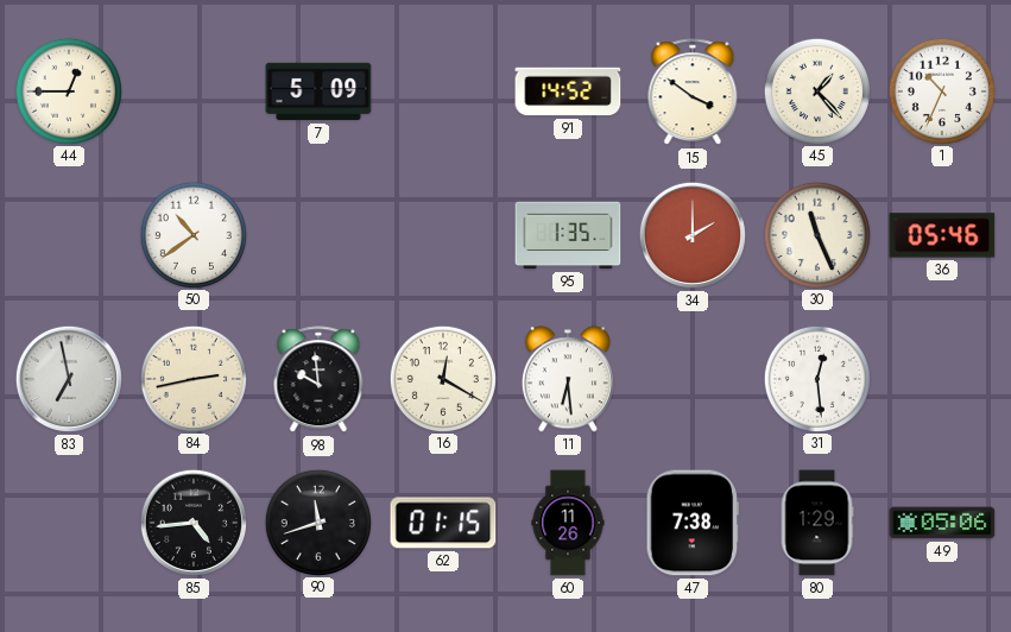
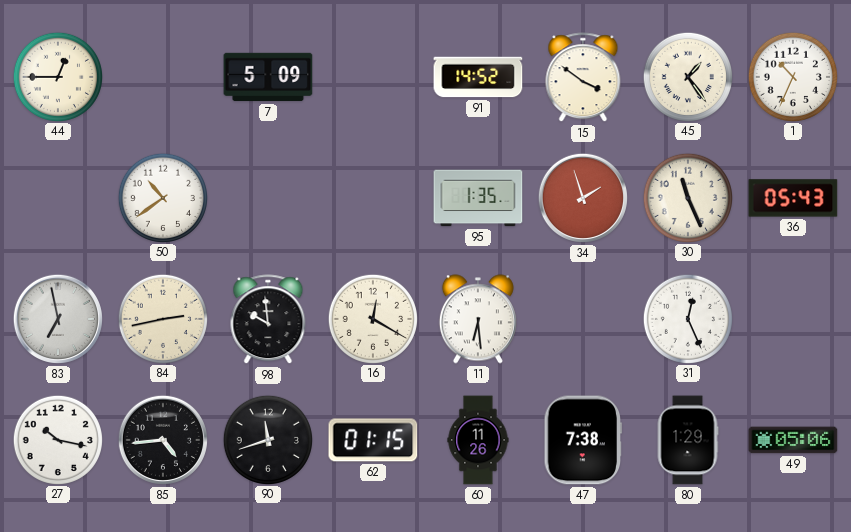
45: 1:23 -> 1:24 (687, 76)
34: 2:00 -> 1:57 (583, 198)
36: 05:46 -> 05:43 (793, 198)
31: 12:29 -> 12:26 (687, 318)
27: none -> 10:17 (57, 439)
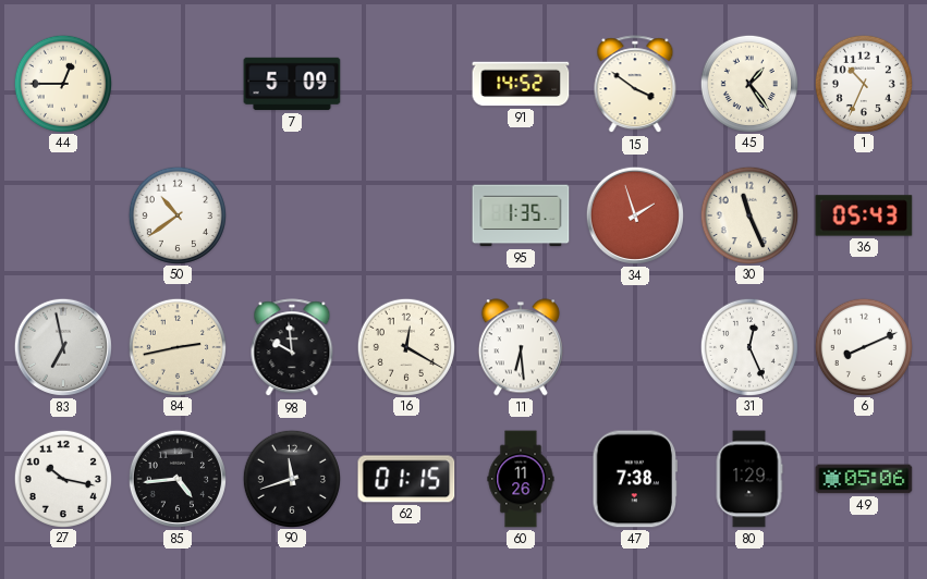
6: none -> 8:11 (863, 346)
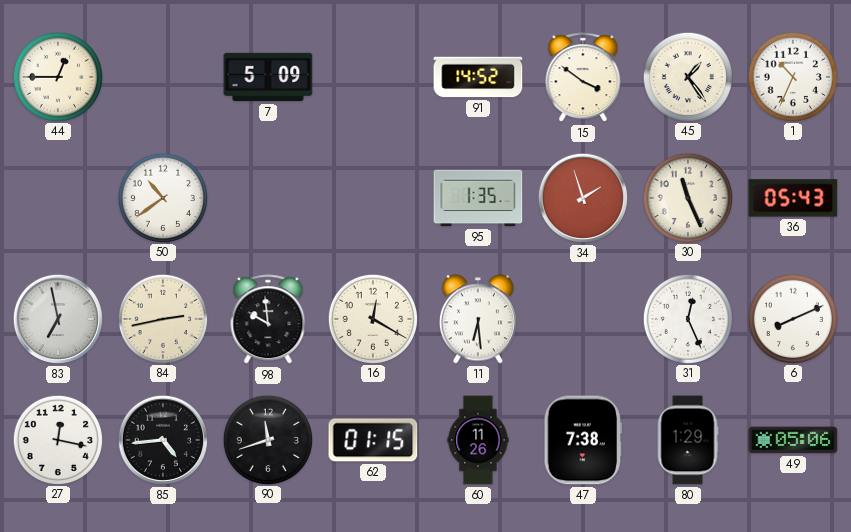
27: 10:17 -> 12:17 (57, 439)
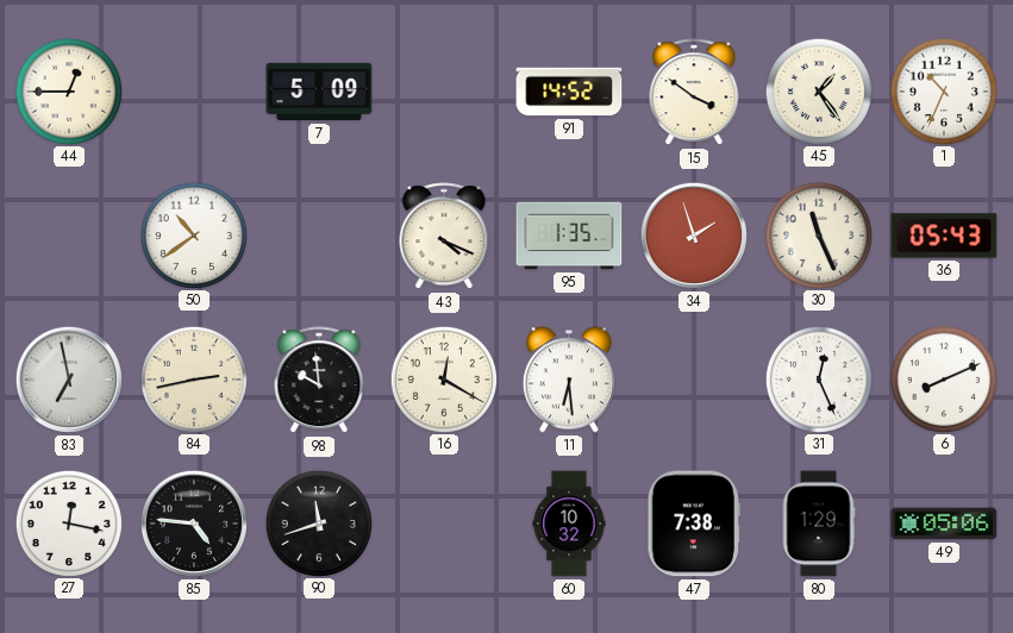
43: none -> 4:19 (444, 237)
85: 4:44 -> 4:46 (194, 524)
62: 01:15 -> none (373, 440)
60: 11:26 -> 10:32 (569, 524)
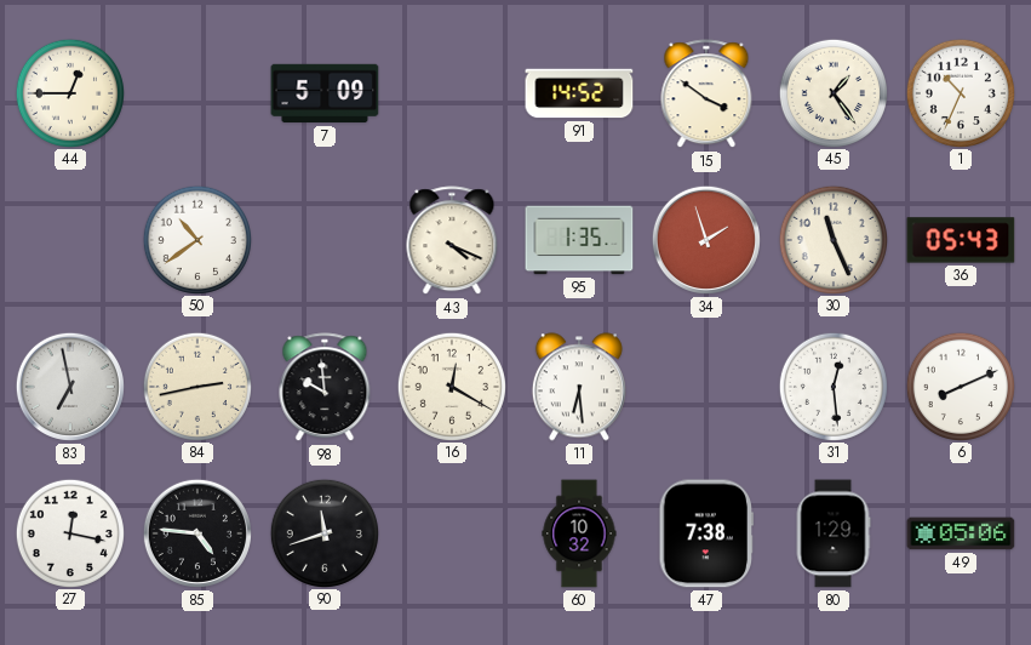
31: 12:26 -> 12:29 (832, 386)
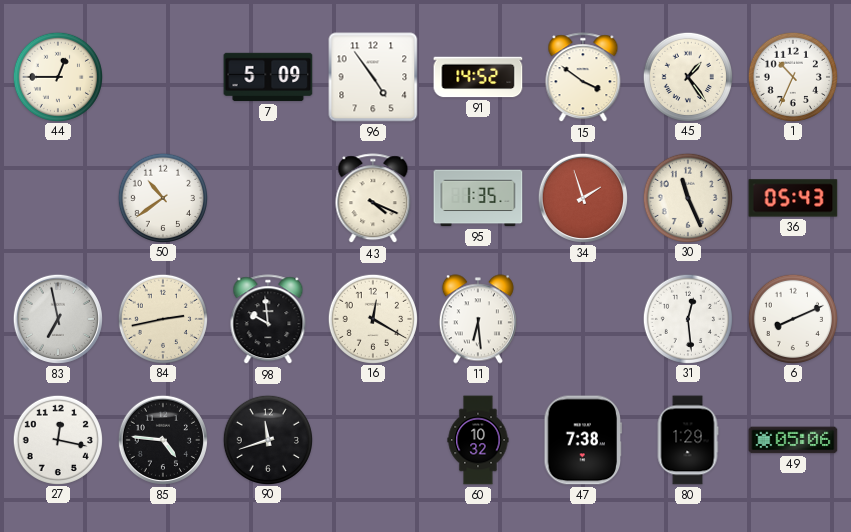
96: none -> 4:54 (373, 77)
